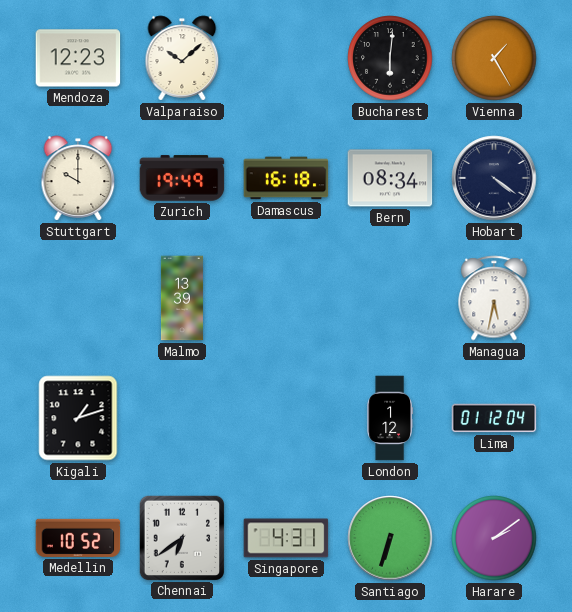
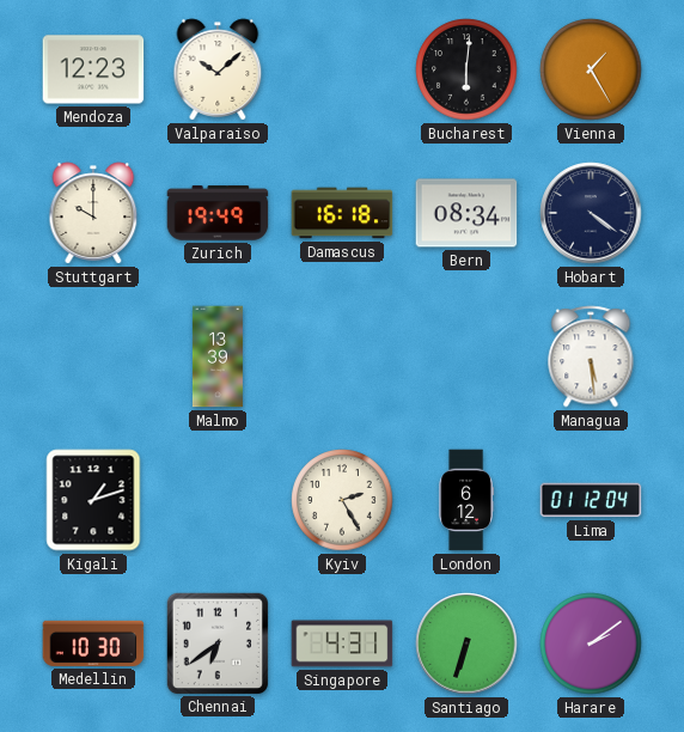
Managua: 5:32 -> 5:29 (591, 356)
Kyiv: none -> 2:25 (342, 500)
London: 1:12 -> 6:12 (466, 500)
Medellin: 10:52 -> 10:30 (93, 643)
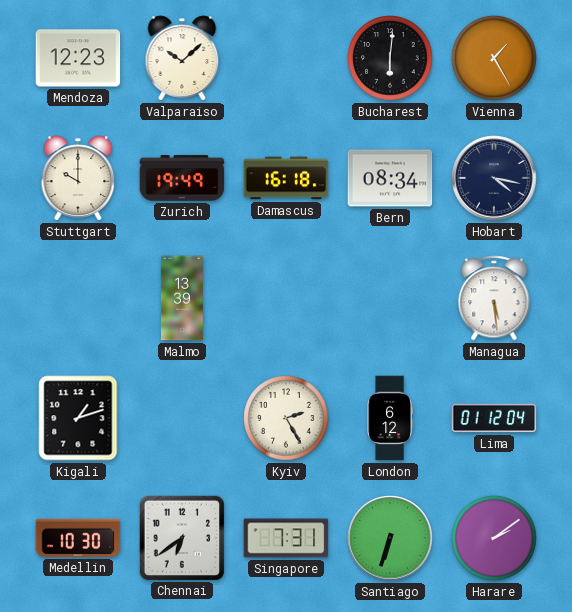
Hobart: 4:21 -> 4:17 (494, 178)
Singapore: 4:31 -> 7:31 (286, 538)
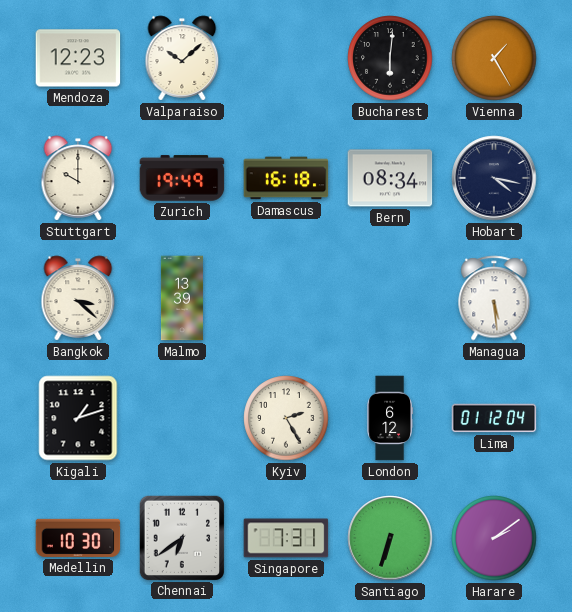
Bangkok: none -> 3:22 (78, 298)
